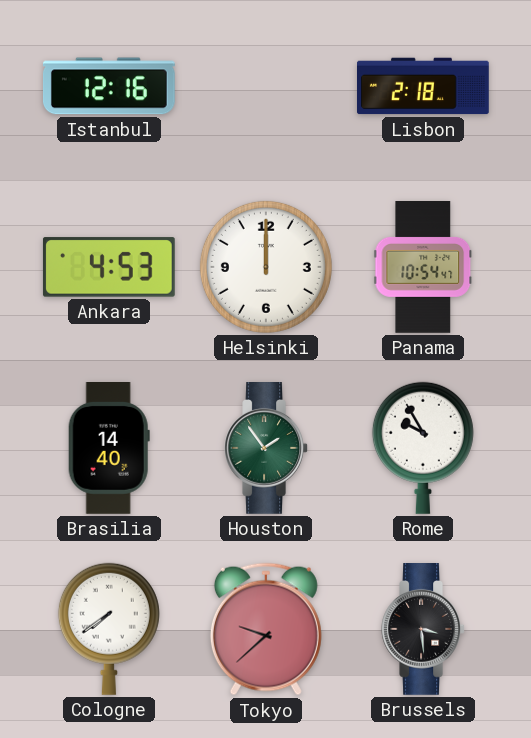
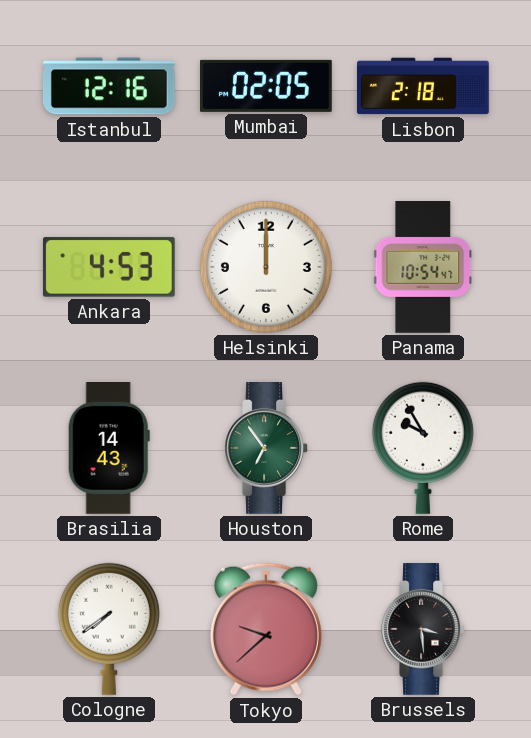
Mumbai: none -> 02:05 (267, 86)
Brasilia: 14:40 -> 14:43 (109, 449)
Houston: 1:54 -> 6:54 (266, 449)
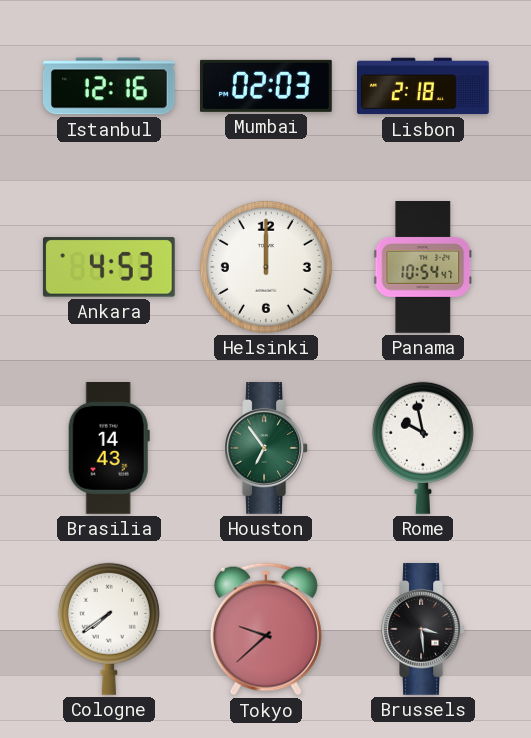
Mumbai: 02:05 -> 02:03 (267, 86)
Rome: 9:55 -> 9:58 (423, 448)
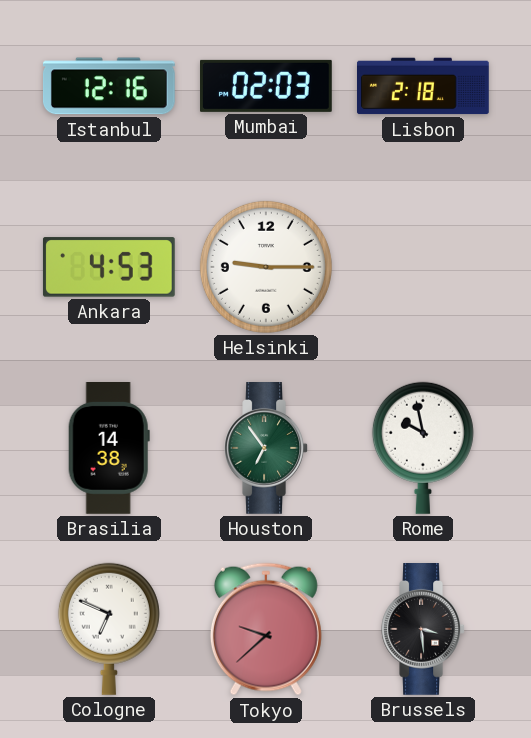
Helsinki: 12:00 -> 9:15 (266, 267)
Panama: 10:54 -> none (423, 268)
Brasilia: 14:43 -> 14:38 (109, 449)
Cologne: 7:39 -> 6:49 (109, 629)
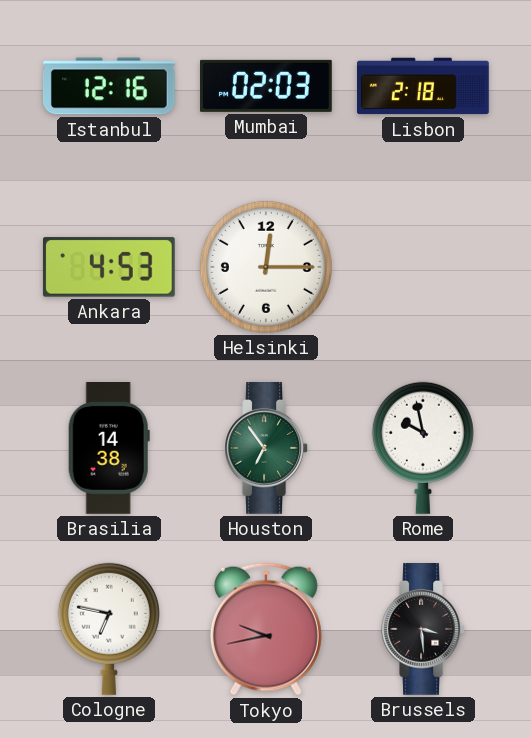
Helsinki: 9:15 -> 12:15 (266, 267)
Cologne: 6:49 -> 6:47 (109, 629)
Tokyo: 9:38 -> 9:43 (266, 629)
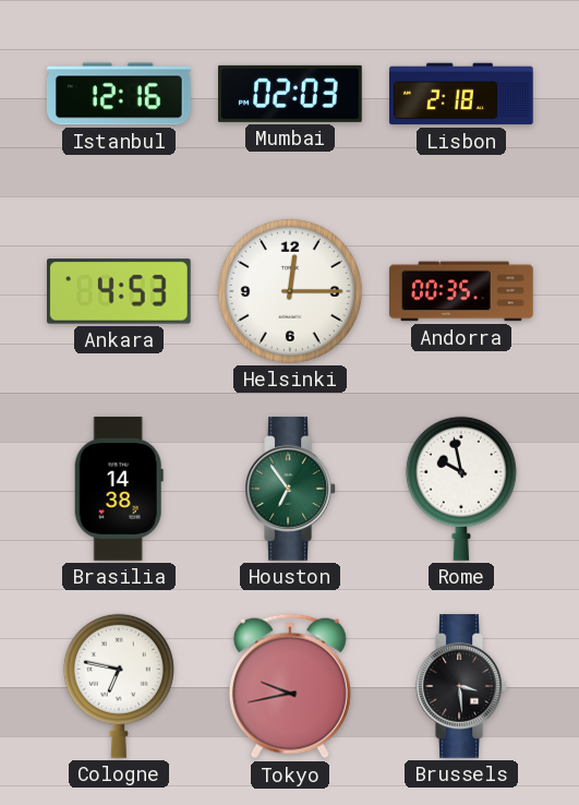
Andorra: none -> 00:35 (462, 291)
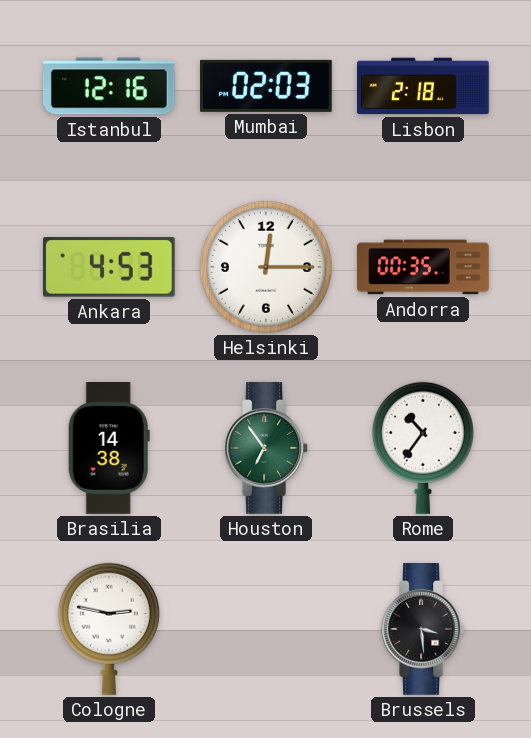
Rome: 9:58 -> 10:36 (423, 448)
Cologne: 6:47 -> 2:47 (109, 629)
Tokyo: 9:43 -> none (290, 686)
